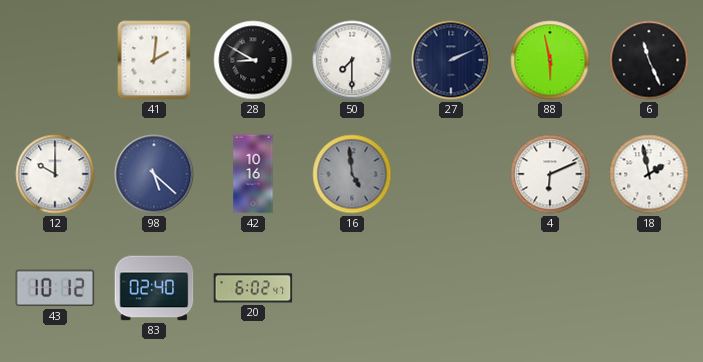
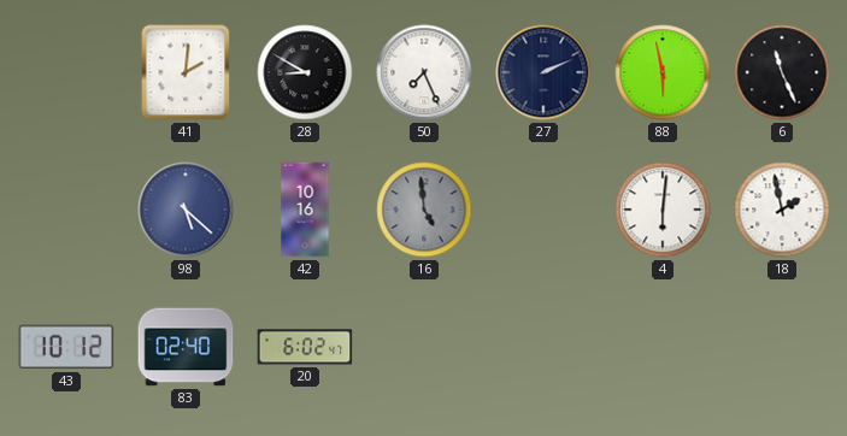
50: 7:30 -> 7:26 (424, 72)
12: 10:00 -> none (55, 174)
4: 6:11 -> 6:01 (663, 210)
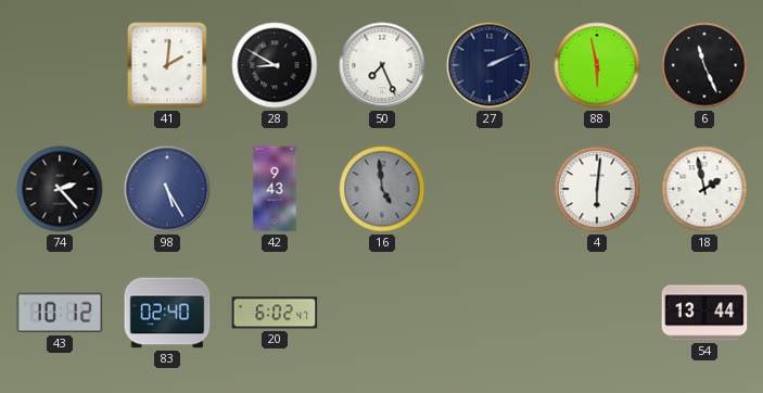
74: none -> 2:23 (60, 189)
98: 5:22 -> 5:25 (167, 189)
42: 10:16 -> 9:43 (275, 189)
54: none -> 13:44 (704, 313)
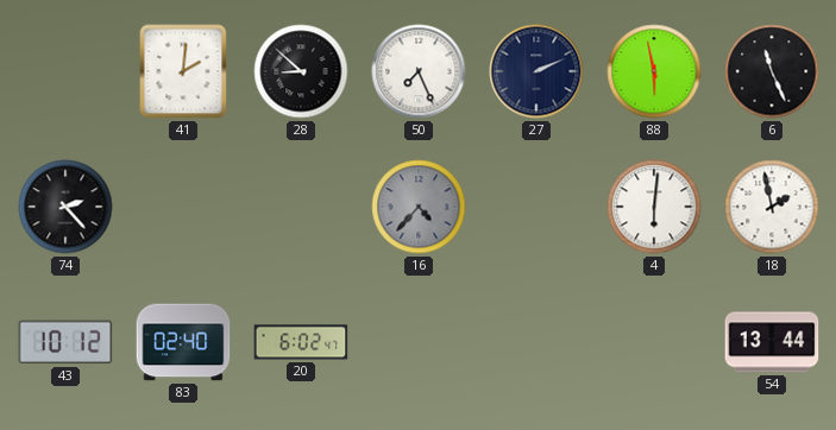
28: 8:50 -> 8:52 (301, 71)
98: 5:25 -> none (167, 189)
42: 9:43 -> none (275, 189)
16: 4:59 -> 4:37 (419, 207)
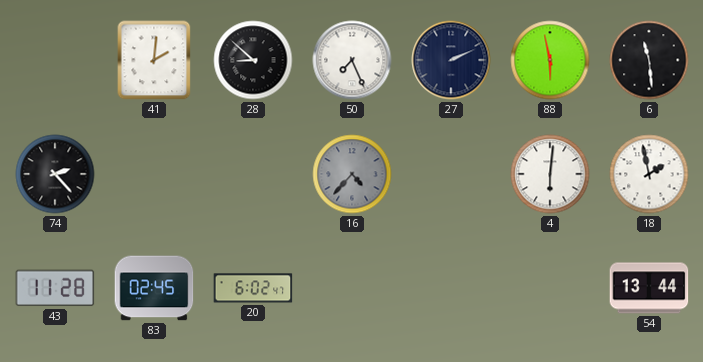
6: 11:26 -> 11:29 (649, 60)
43: 10:12 -> 11:28 (55, 288)
83: 02:40 -> 02:45 (154, 288)
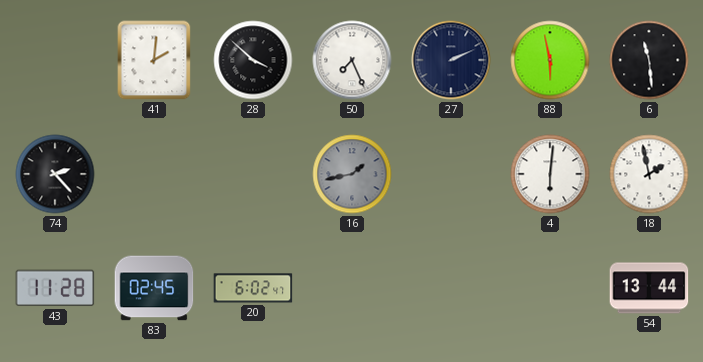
28: 8:52 -> 3:52 (253, 60)
16: 4:37 -> 1:43 (352, 174)
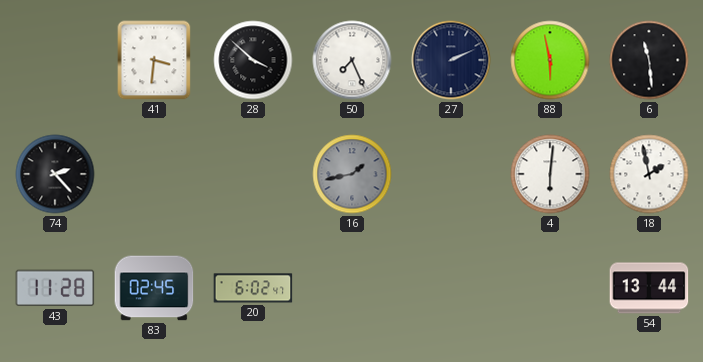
41: 2:01 -> 3:31 (154, 60)
